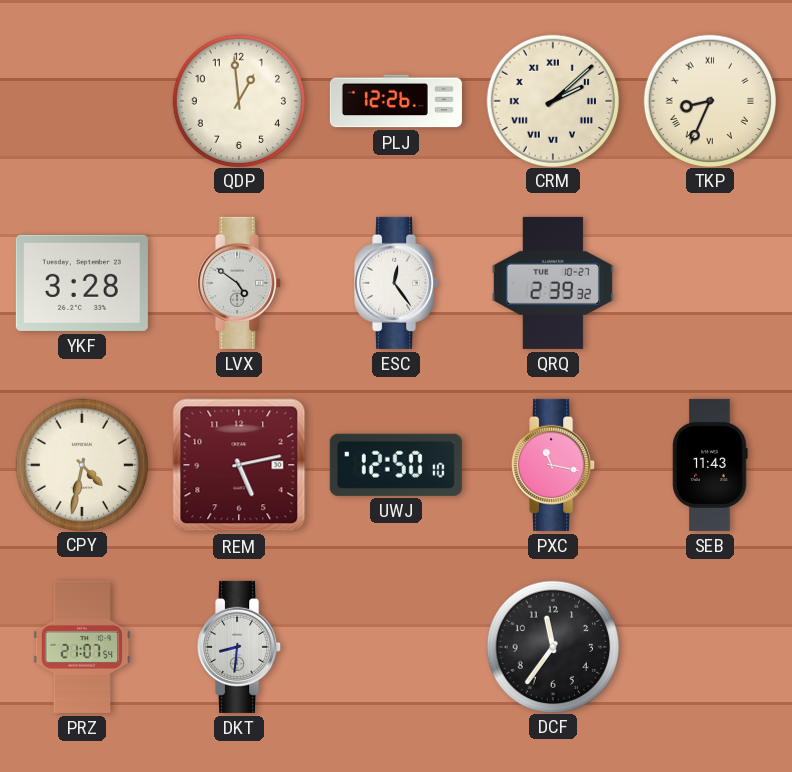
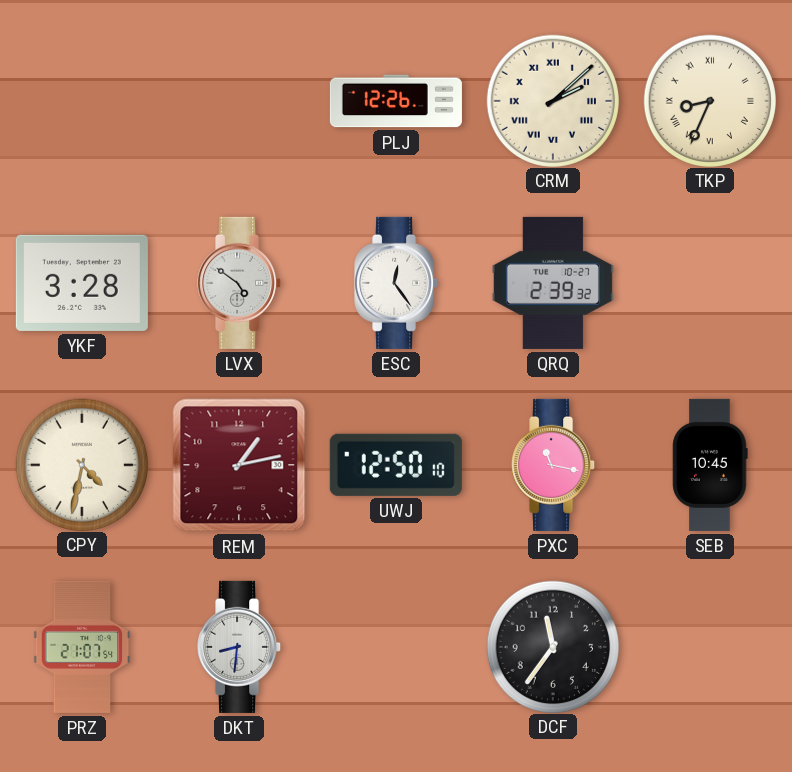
QDP: 12:59 -> none (238, 100)
REM: 5:13 -> 1:13 (239, 465)
SEB: 11:43 -> 10:45 (710, 465)
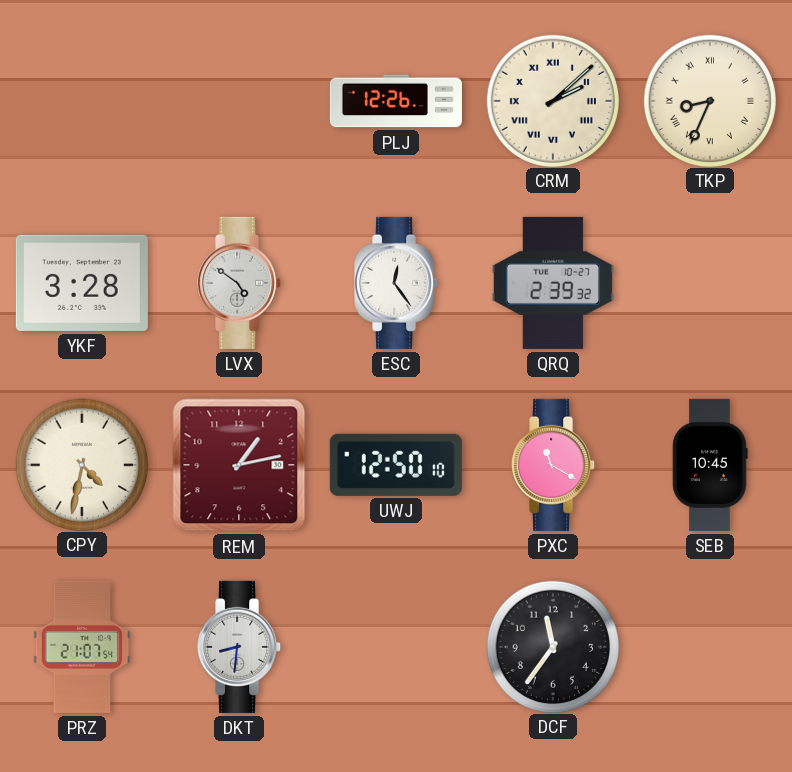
PXC: 11:17 -> 11:20 (554, 465)
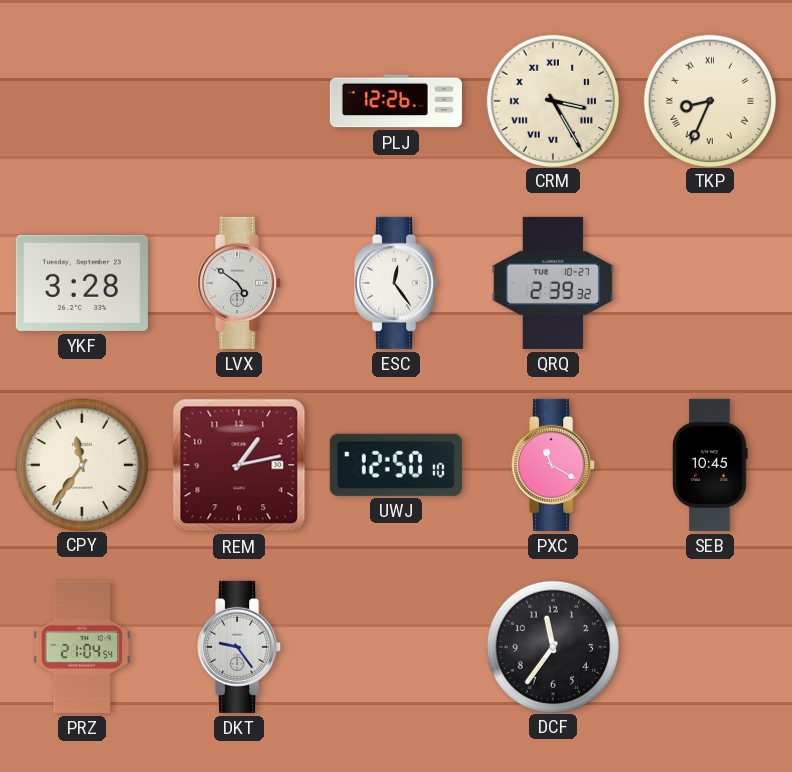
CRM: 2:08 -> 3:25 (552, 100)
CPY: 4:32 -> 11:36 (81, 464)
PRZ: 21:07 -> 21:04 (82, 647)
DKT: 8:31 -> 9:24 (240, 647)
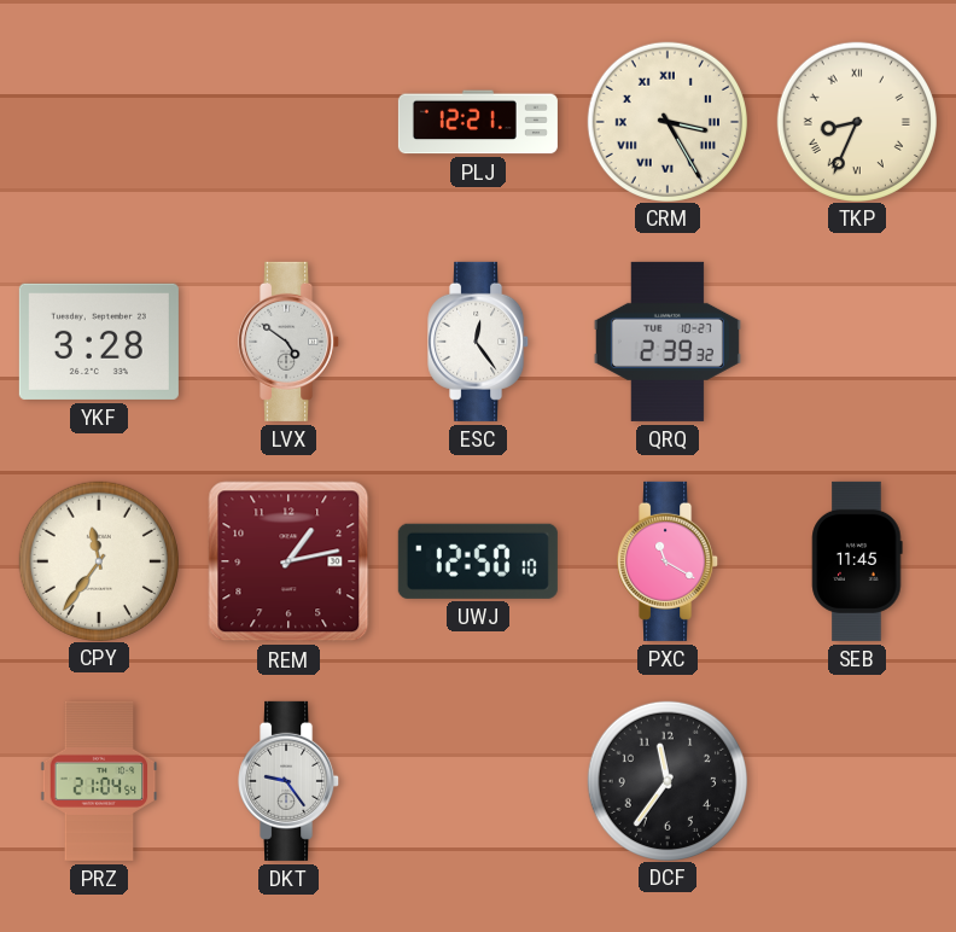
PLJ: 12:26 -> 12:21 (478, 122)
SEB: 10:45 -> 11:45 (857, 561)
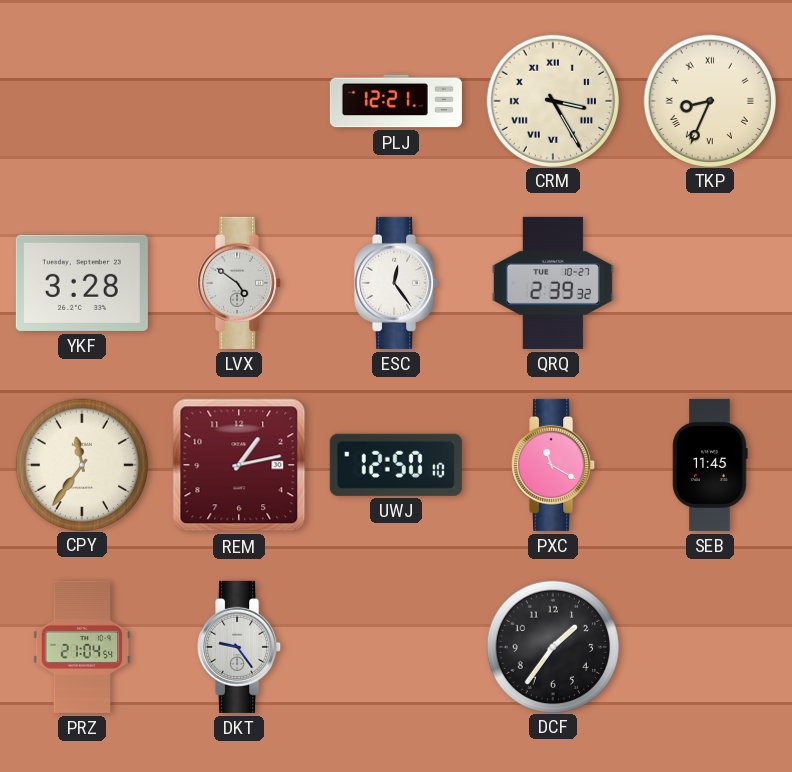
DCF: 11:36 -> 1:36 (552, 646)
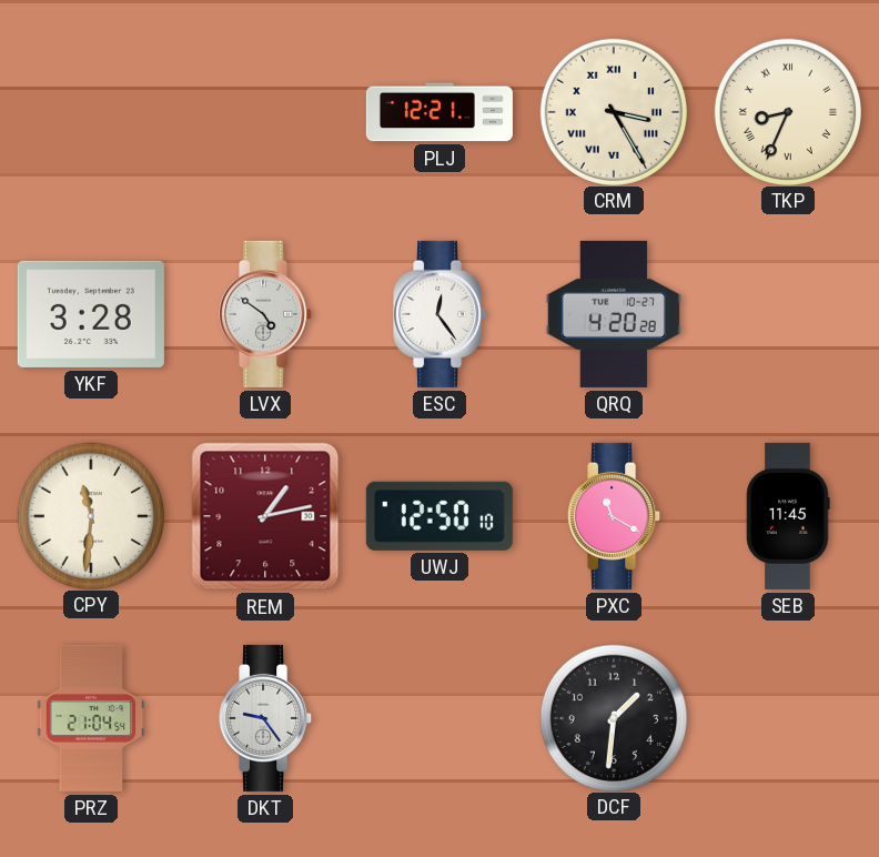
QRQ: 2:39 -> 4:20 (614, 314)
CPY: 11:36 -> 11:31 (90, 515)
DCF: 1:36 -> 1:31 (613, 717)
